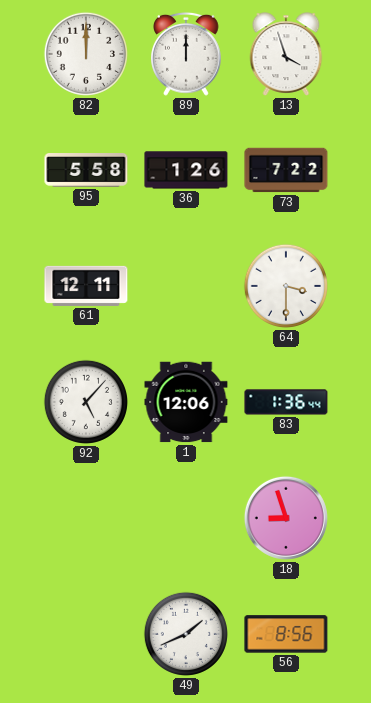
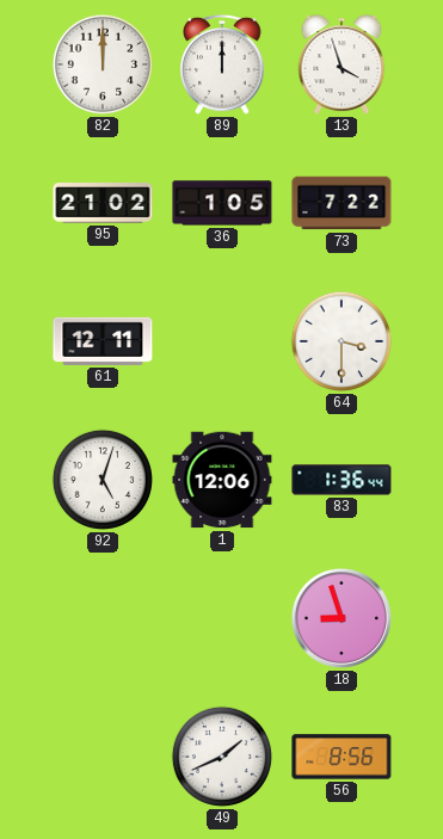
95: 5:58 -> 21:02 (103, 204)
36: 1:26 -> 1:05 (222, 203)
92: 5:07 -> 5:03 (103, 480)
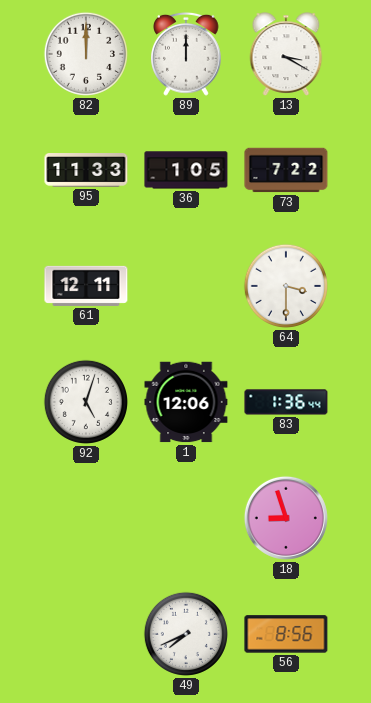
13: 3:57 -> 3:20 (286, 54)
95: 21:02 -> 11:33 (86, 171)
49: 1:41 -> 7:41 (186, 634)
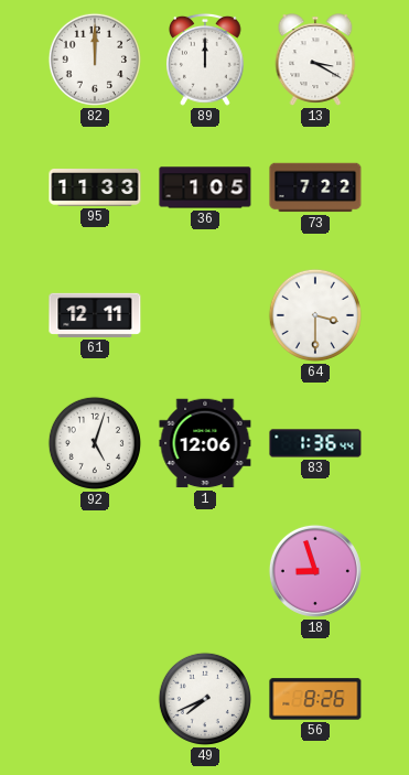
56: 8:56 -> 8:26 (315, 699)
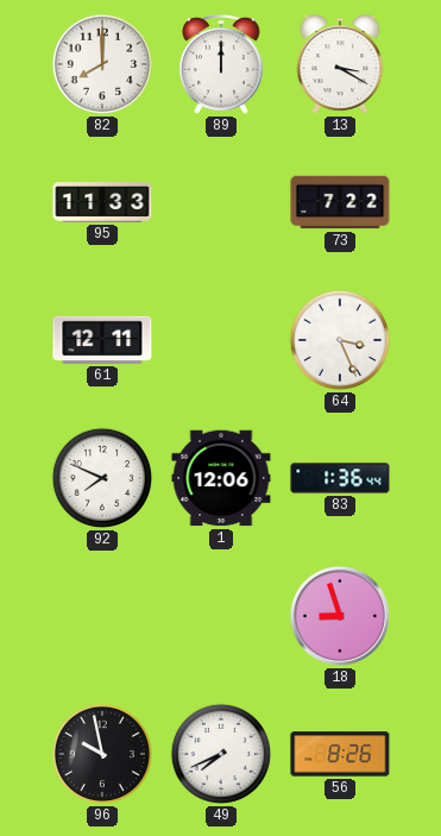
82: 12:00 -> 8:00 (102, 64)
36: 1:05 -> none (205, 187)
64: 3:30 -> 3:26 (340, 340)
92: 5:03 -> 7:49 (102, 478)
96: none -> 9:58 (102, 754)
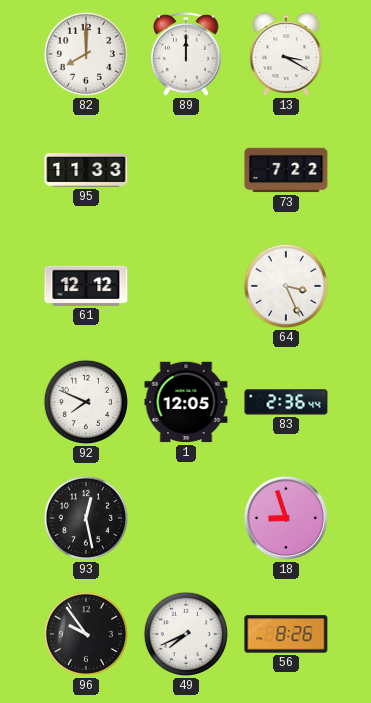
61: 12:11 -> 12:12 (86, 286)
1: 12:06 -> 12:05 (186, 402)
83: 1:36 -> 2:36 (286, 402)
93: none -> 12:28 (86, 518)
96: 9:58 -> 9:54 (86, 634)
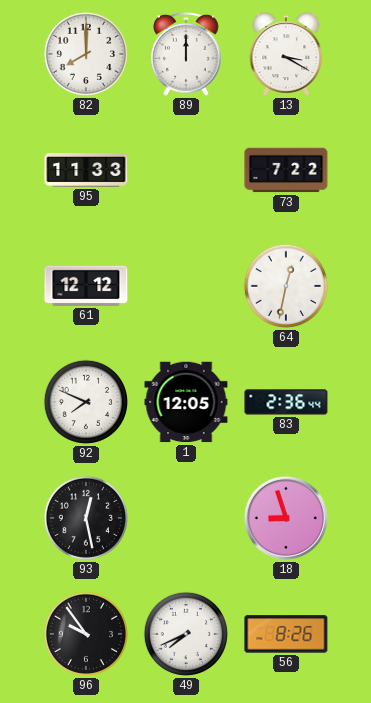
64: 3:26 -> 12:32 (286, 286)
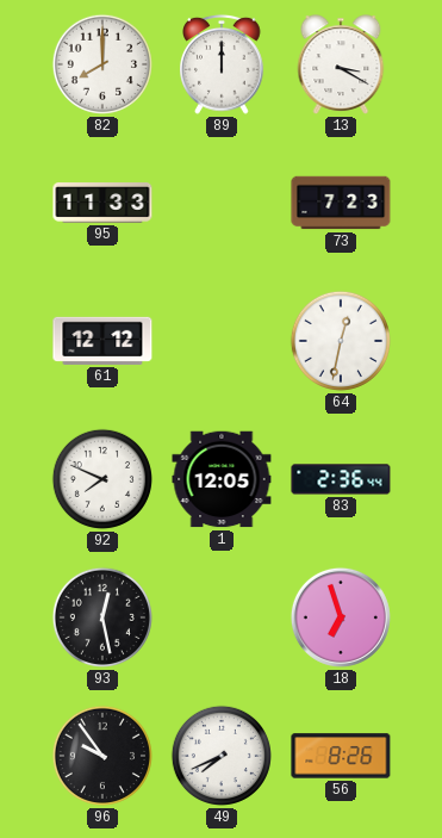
73: 7:22 -> 7:23 (341, 203)
18: 8:57 -> 6:57 (341, 617)
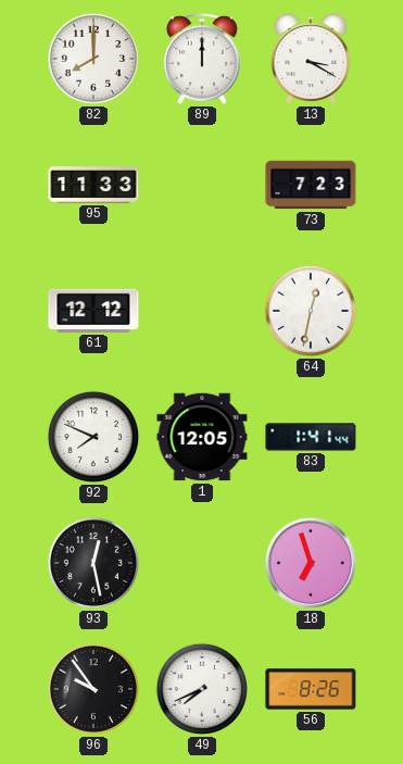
83: 2:36 -> 1:41 (311, 437)
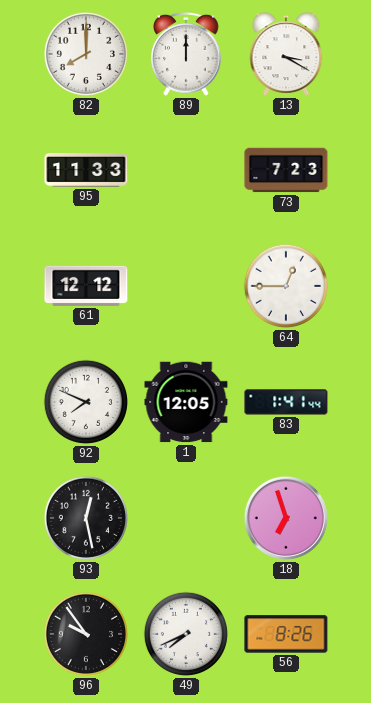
64: 12:32 -> 12:45 (286, 286)
